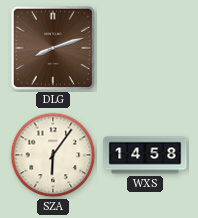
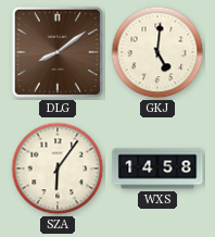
DLG: 8:12 -> 8:09 (58, 52)
GKJ: none -> 5:01 (157, 52)
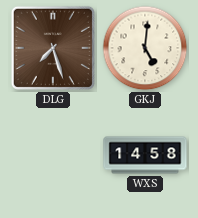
DLG: 8:09 -> 7:27 (53, 48)
SZA: 6:06 -> none (58, 169)
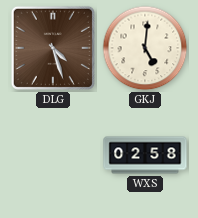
DLG: 7:27 -> 4:27 (53, 48)
WXS: 14:58 -> 02:58 (145, 155)
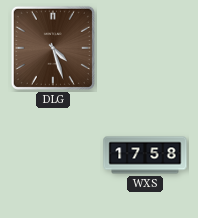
GKJ: 5:01 -> none (145, 48)
WXS: 02:58 -> 17:58 (145, 155)
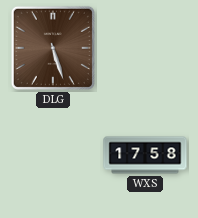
DLG: 4:27 -> 5:27 (53, 48)
